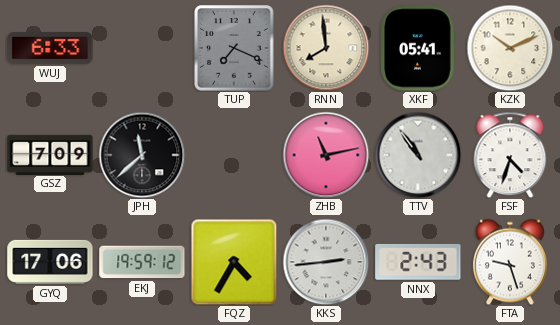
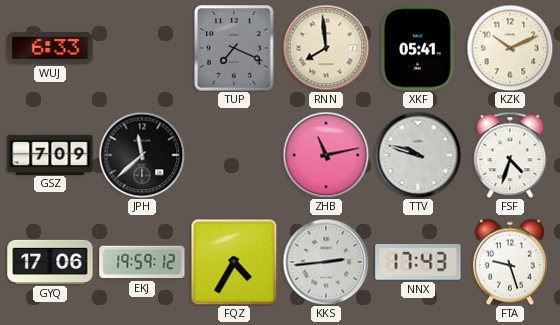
TTV: 10:54 -> 9:48 (418, 155)
NNX: 2:43 -> 17:43 (418, 262)
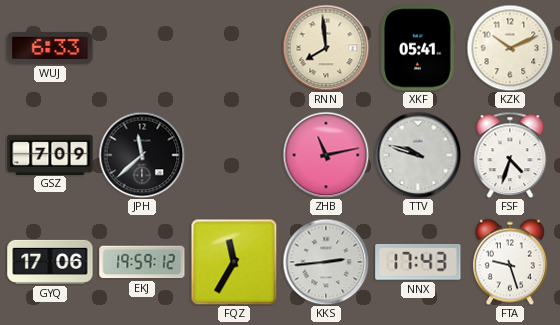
TUP: 7:19 -> none (234, 48)
FQZ: 4:35 -> 11:35 (234, 262)
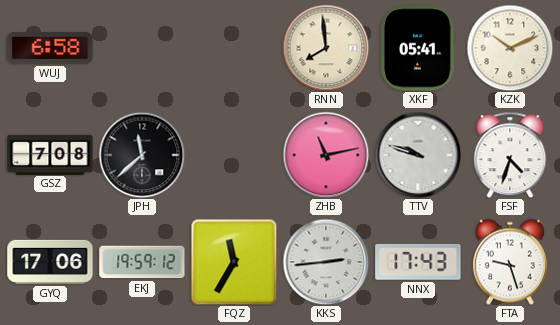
WUJ: 6:33 -> 6:58 (50, 48)
GSZ: 7:09 -> 7:08 (50, 154)
